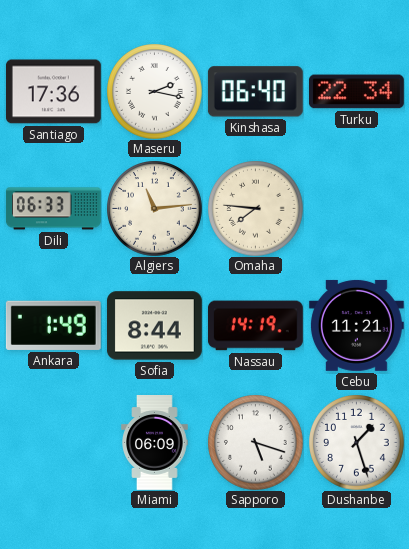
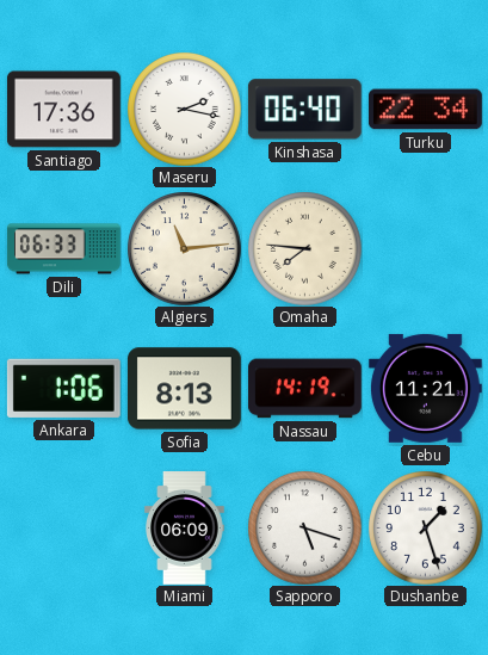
Ankara: 1:49 -> 1:06 (63, 388)
Sofia: 8:44 -> 8:13 (184, 389)
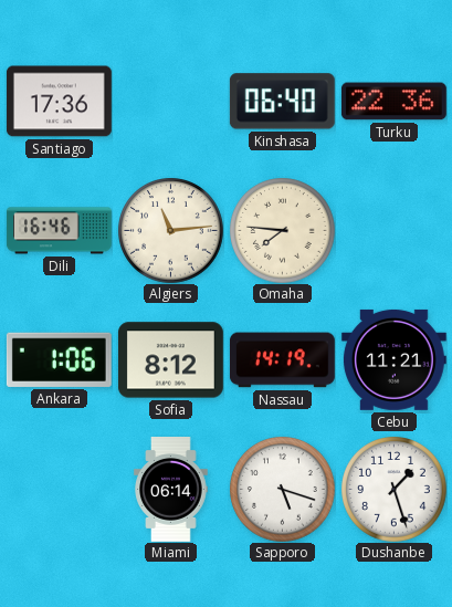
Maseru: 2:17 -> none (184, 109)
Turku: 22:34 -> 22:36 (393, 102)
Dili: 06:33 -> 16:46 (59, 231)
Sofia: 8:13 -> 8:12 (170, 360)
Miami: 06:09 -> 06:14 (171, 490)
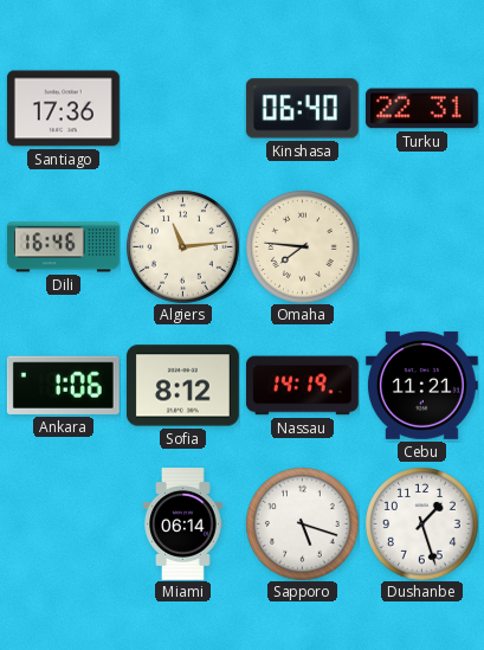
Turku: 22:36 -> 22:31 (421, 109)
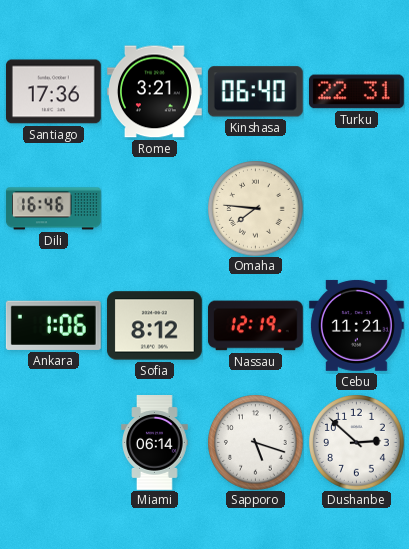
Rome: none -> 3:21 (154, 92)
Algiers: 11:14 -> none (182, 246)
Nassau: 14:19 -> 12:19 (255, 326)
Dushanbe: 1:27 -> 2:52 (356, 442)
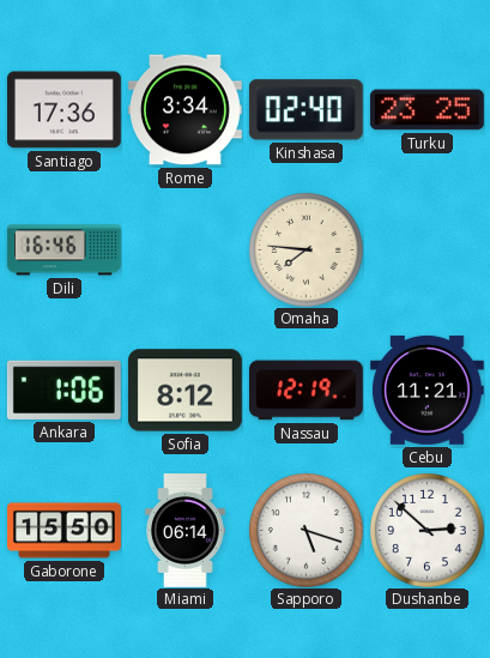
Rome: 3:21 -> 3:34 (184, 110)
Kinshasa: 06:40 -> 02:40 (306, 110)
Turku: 22:31 -> 23:25 (427, 110)
Gaborone: none -> 15:50 (65, 531)
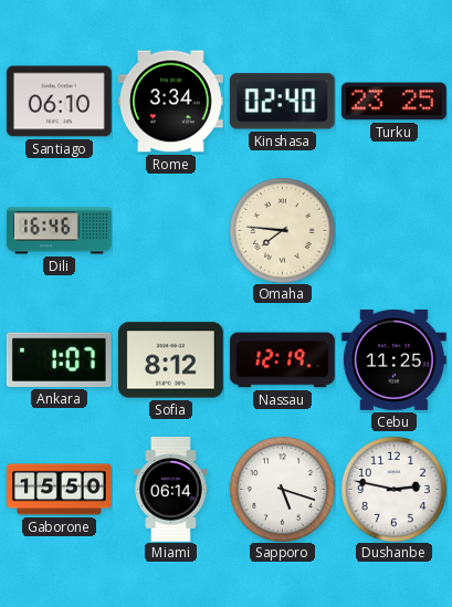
Santiago: 17:36 -> 06:10 (59, 102)
Ankara: 1:06 -> 1:07 (59, 359)
Cebu: 11:21 -> 11:25 (393, 359)
Dushanbe: 2:52 -> 2:47 (393, 489)
